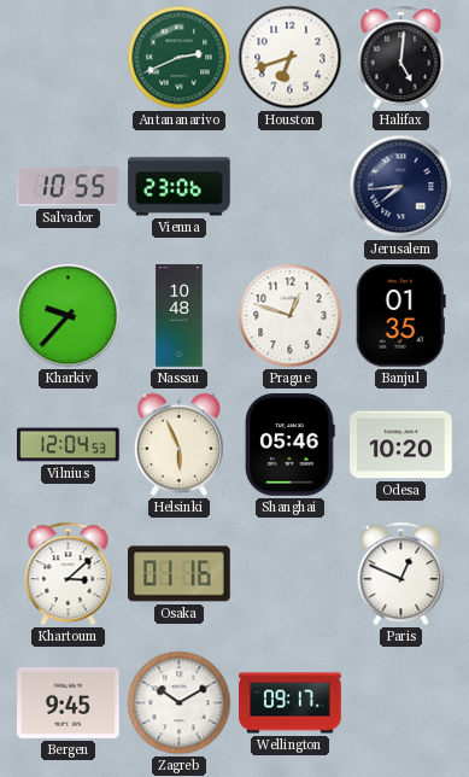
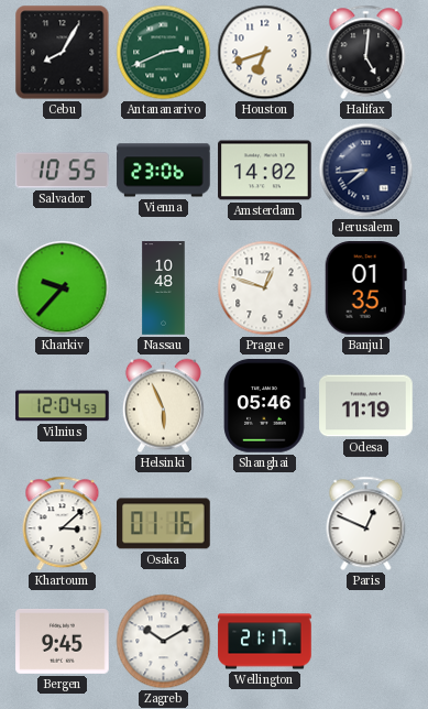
Cebu: none -> 8:05 (63, 53)
Amsterdam: none -> 14:02 (265, 171)
Odesa: 10:20 -> 11:19 (366, 406)
Wellington: 09:17 -> 21:17 (265, 642)
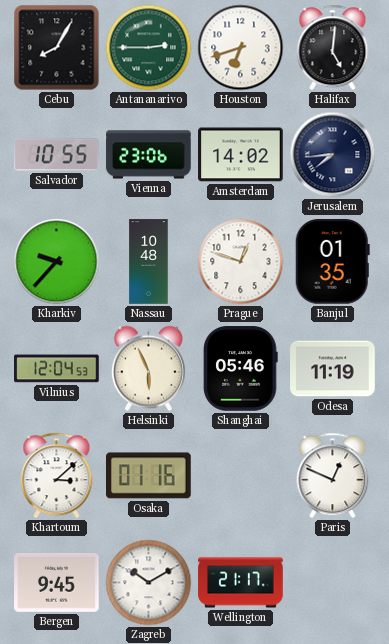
Antananarivo: 2:41 -> 2:45 (149, 48)
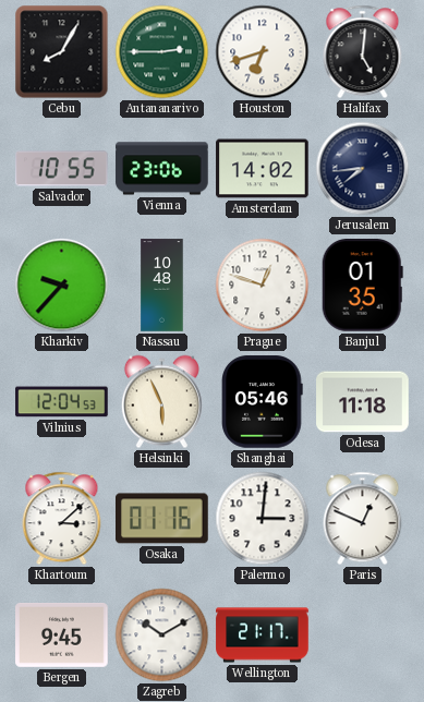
Odesa: 11:19 -> 11:18 (363, 402)
Palermo: none -> 3:01 (263, 519)
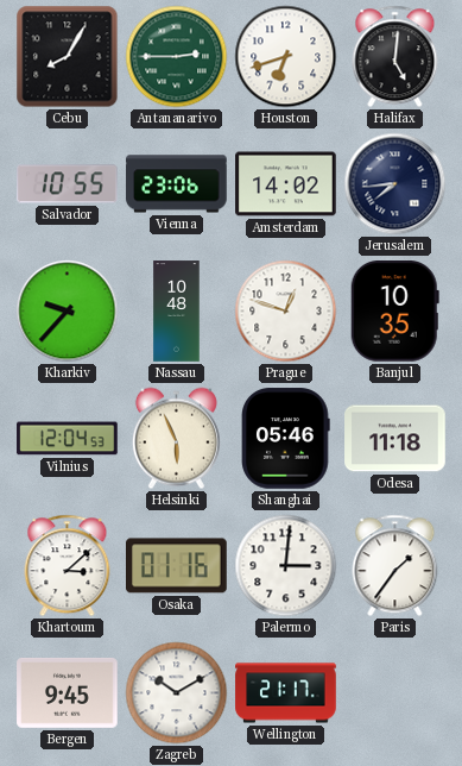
Banjul: 01:35 -> 10:35 (394, 312)
Paris: 12:49 -> 1:36 (395, 566)
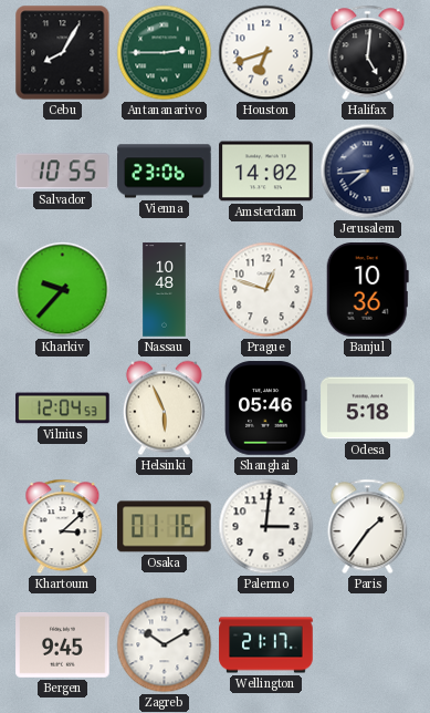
Banjul: 10:35 -> 10:36 (367, 290)
Odesa: 11:18 -> 5:18 (368, 409)
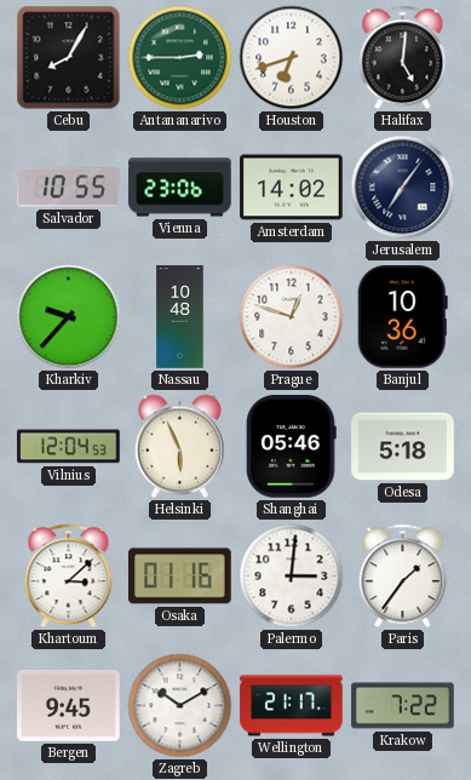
Jerusalem: 7:44 -> 7:06 (403, 188)
Krakow: none -> 7:22 (403, 706)
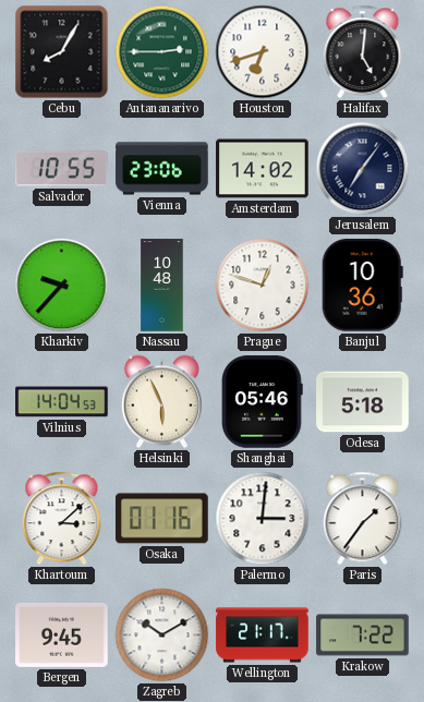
Vilnius: 12:04 -> 14:04 (62, 402)
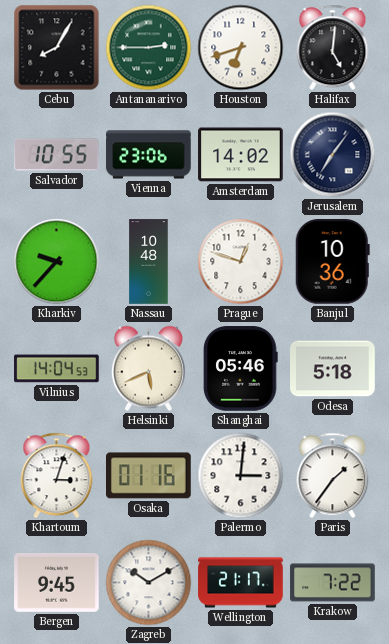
Helsinki: 5:56 -> 5:41 (148, 369)
Khartoum: 3:08 -> 3:03 (57, 476)
